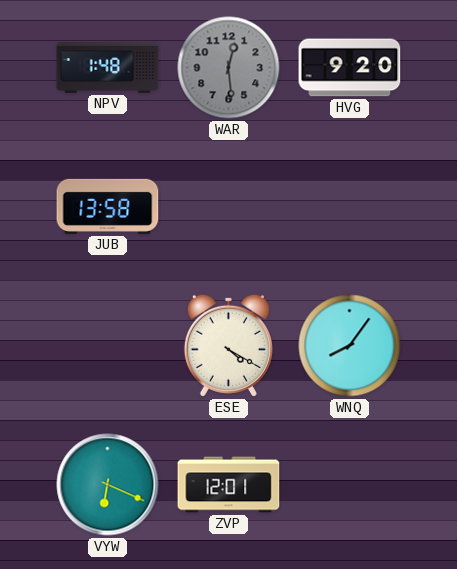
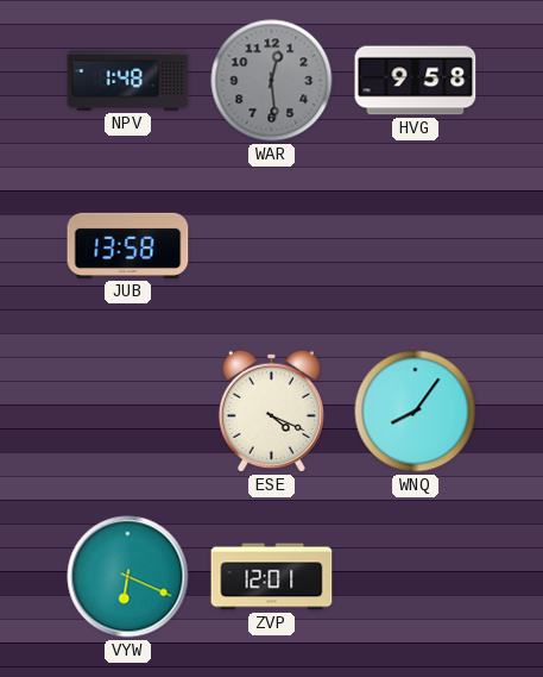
HVG: 9:20 -> 9:58 (416, 81)
ESE: 4:20 -> 4:19 (271, 410)
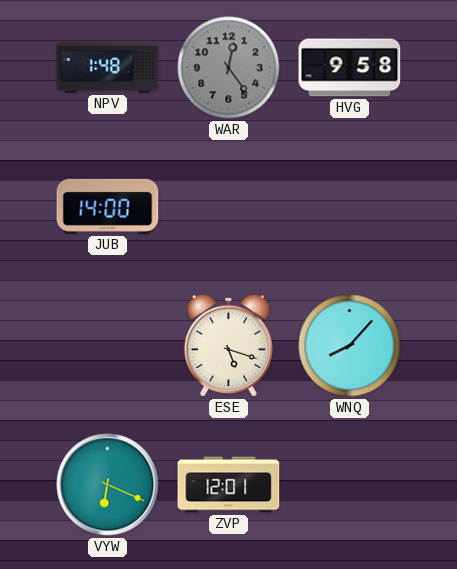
WAR: 12:29 -> 12:24 (229, 68)
JUB: 13:58 -> 14:00 (108, 206)
ESE: 4:19 -> 5:18 (228, 345)
WNQ: 8:06 -> 8:07 (350, 346)
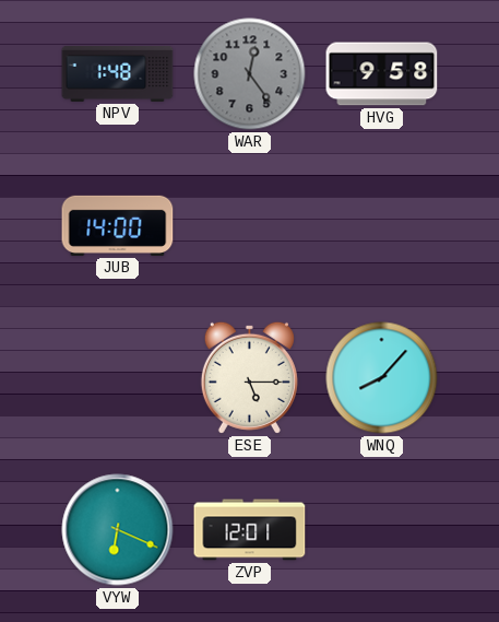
ESE: 5:18 -> 5:15 (249, 377)
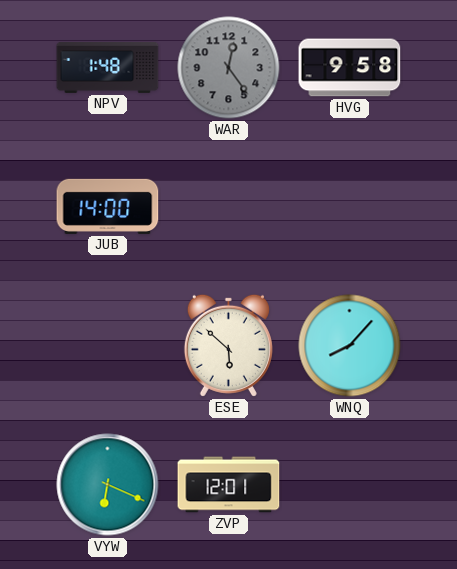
ESE: 5:15 -> 5:52 (228, 345)
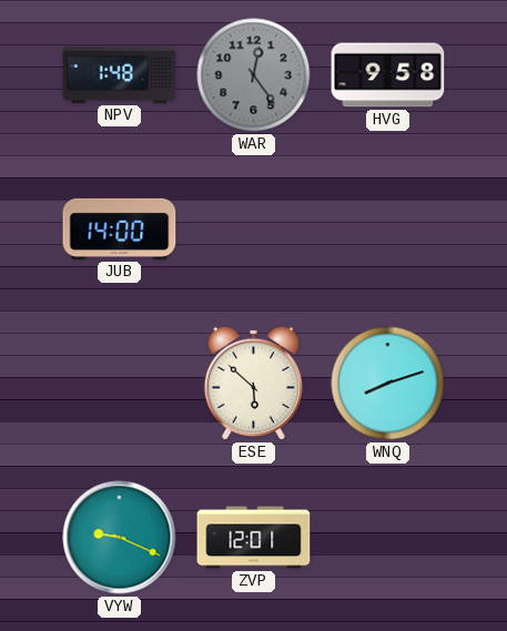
WNQ: 8:07 -> 8:12 (388, 384)
VYW: 6:19 -> 9:19 (120, 538)
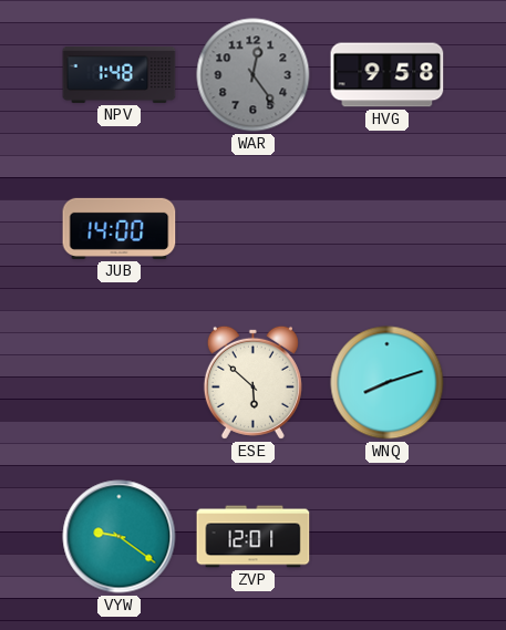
VYW: 9:19 -> 9:21 (120, 537)
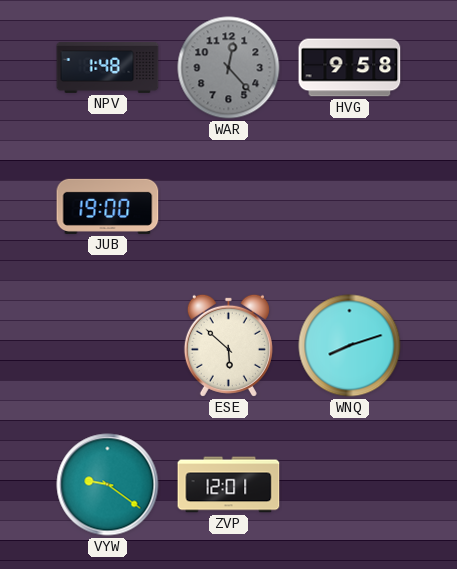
WAR: 12:24 -> 12:23 (229, 68)
JUB: 14:00 -> 19:00 (108, 206)
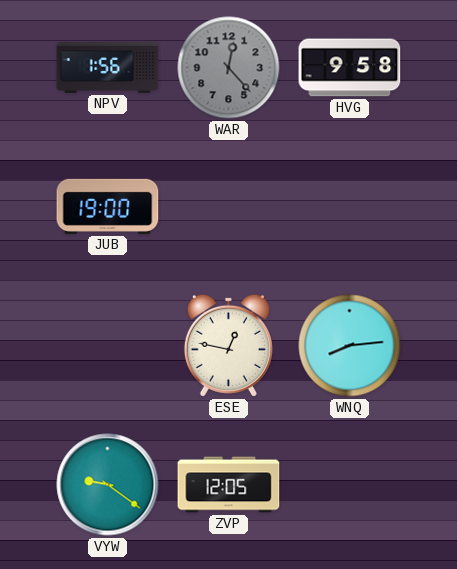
NPV: 1:48 -> 1:56 (108, 67)
ESE: 5:52 -> 12:47 (228, 345)
WNQ: 8:12 -> 8:14 (350, 346)
ZVP: 12:01 -> 12:05 (229, 485)
